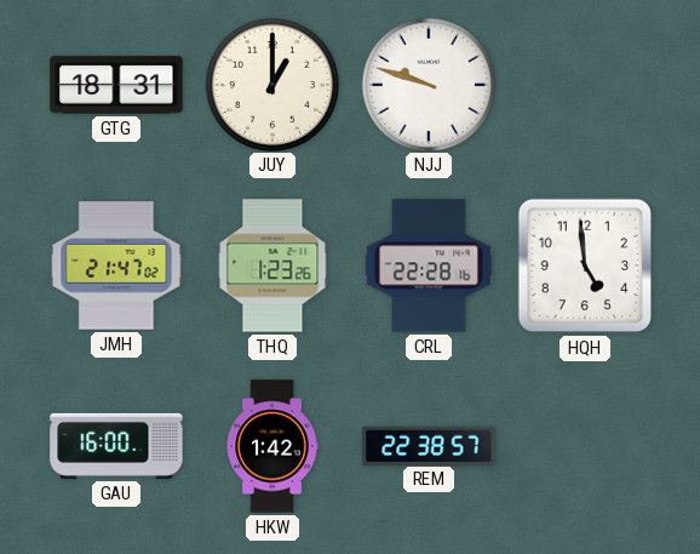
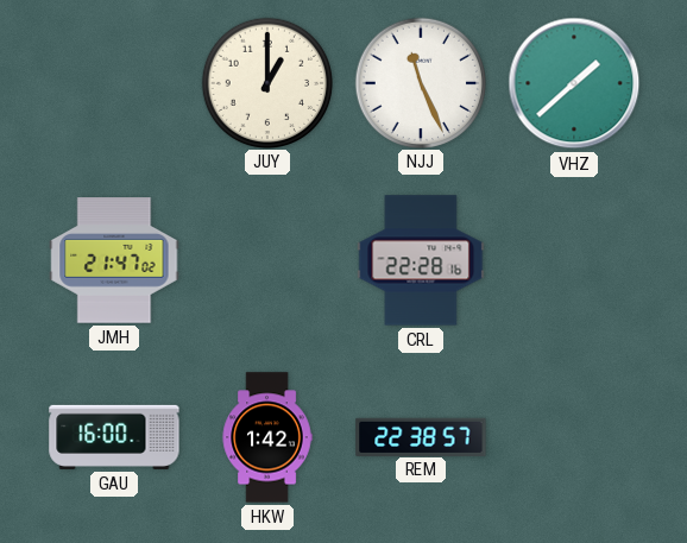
GTG: 18:31 -> none (116, 85)
NJJ: 9:48 -> 11:26 (420, 82)
VHZ: none -> 1:38 (574, 83)
THQ: 1:23 -> none (272, 265)
HQH: 4:59 -> none (585, 265)
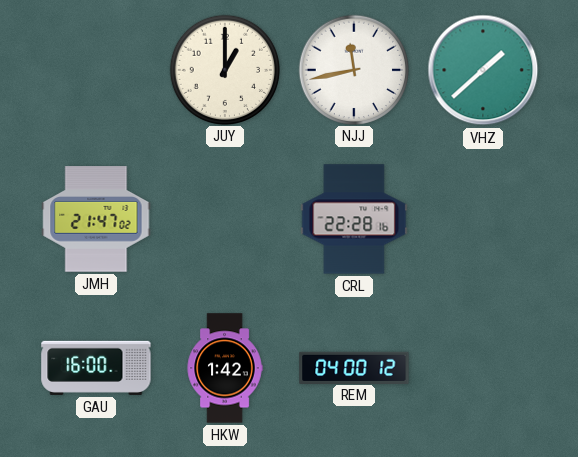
NJJ: 11:26 -> 11:43 (353, 69)
REM: 22:38 -> 04:00 (354, 367)
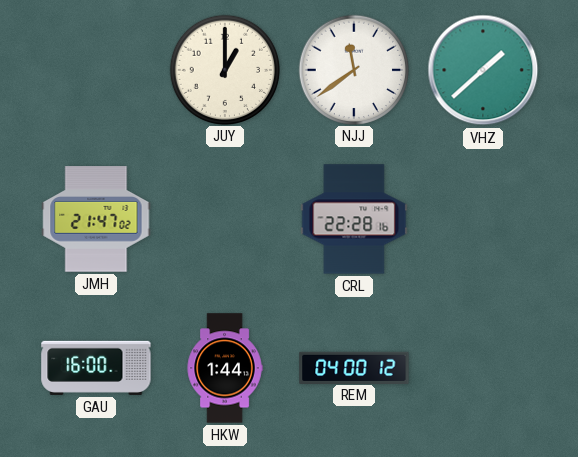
NJJ: 11:43 -> 11:39 (353, 69)
HKW: 1:42 -> 1:44 (225, 368)
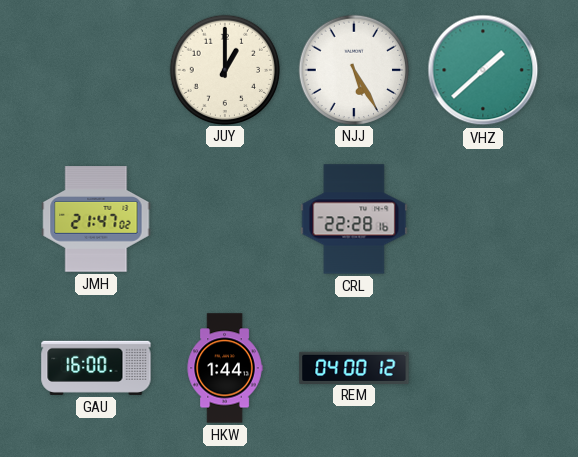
NJJ: 11:39 -> 5:25 (353, 69)
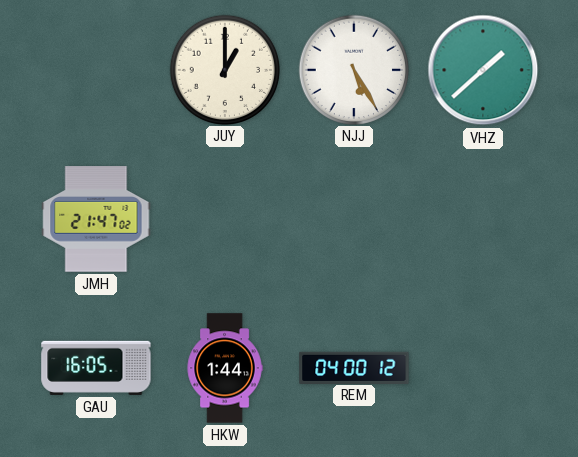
CRL: 22:28 -> none (354, 219)
GAU: 16:00 -> 16:05 (96, 368)
